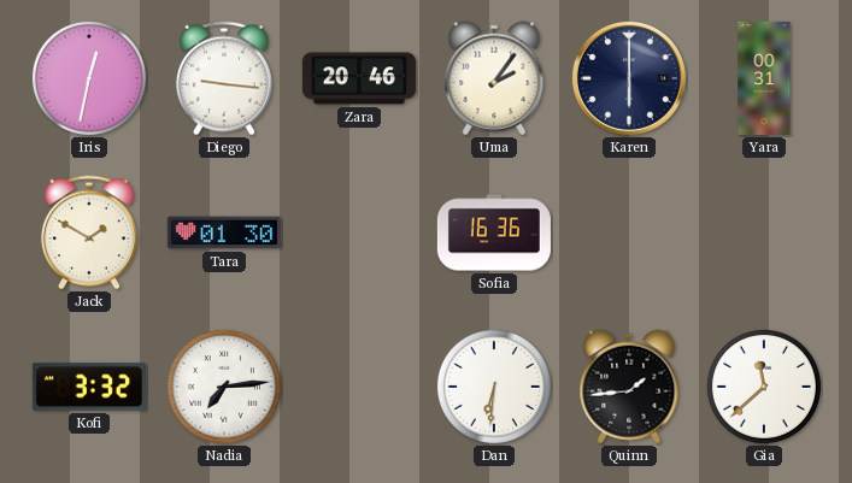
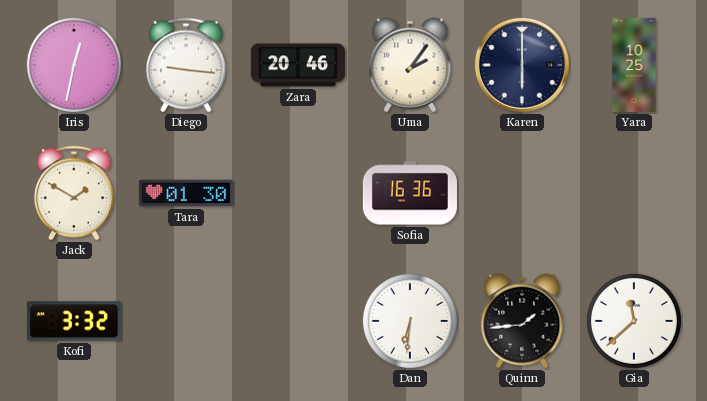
Yara: 00:31 -> 10:25 (634, 65)
Nadia: 7:14 -> none (224, 387)
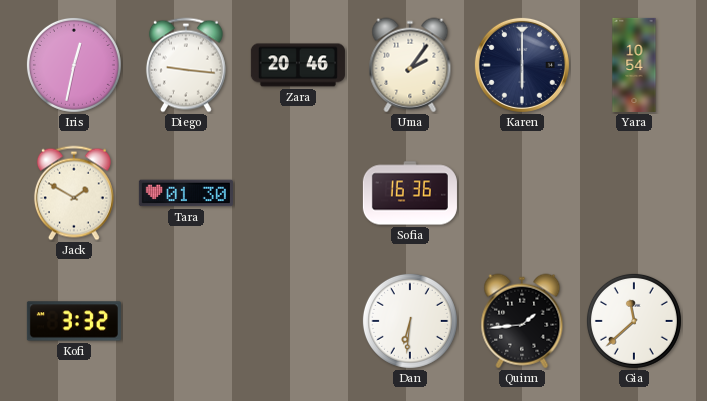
Yara: 10:25 -> 10:54 (634, 65)
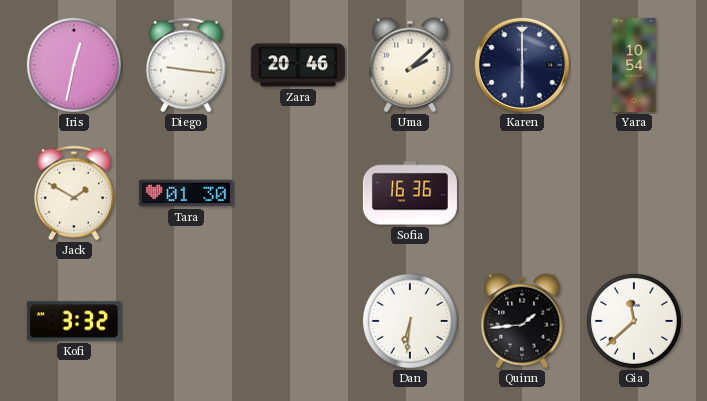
Uma: 2:06 -> 2:08 (410, 65)
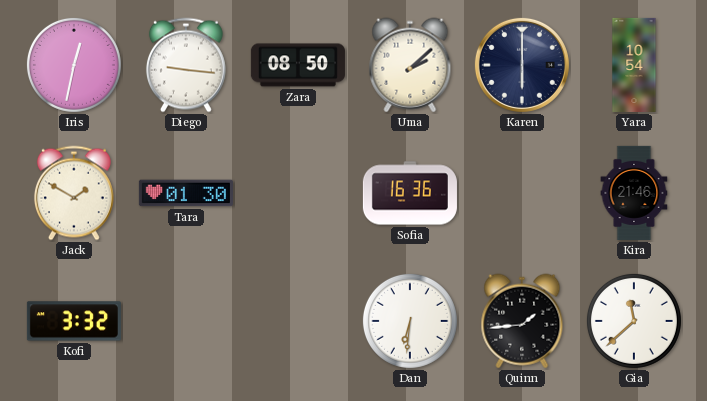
Zara: 20:46 -> 08:50 (298, 65)
Kira: none -> 21:46 (634, 193)
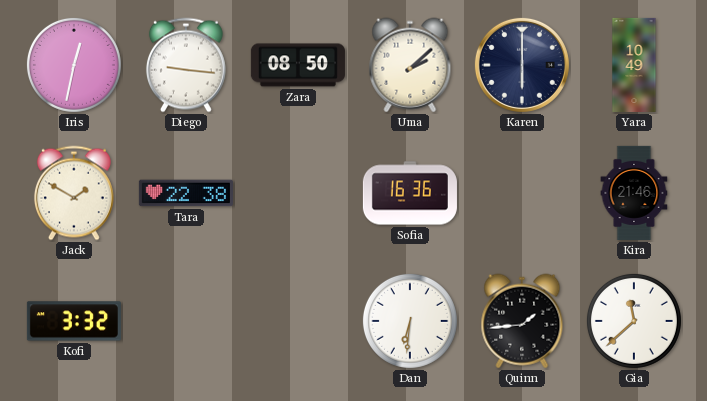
Yara: 10:54 -> 10:49 (634, 65)
Tara: 01:30 -> 22:38 (186, 193)
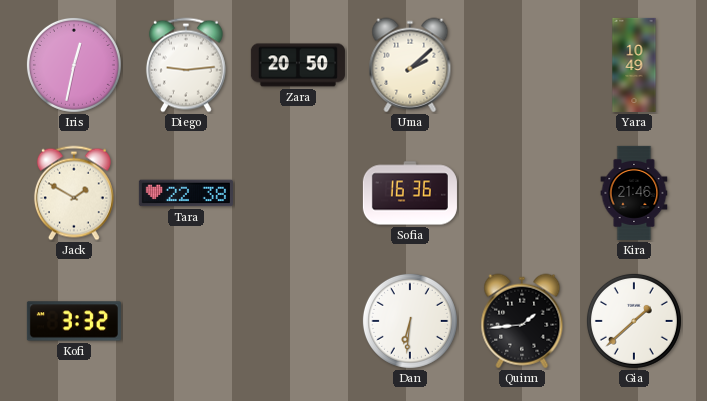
Diego: 9:16 -> 9:14 (186, 65)
Zara: 08:50 -> 20:50 (298, 65)
Karen: 6:00 -> none (522, 65)
Gia: 11:38 -> 1:38 (634, 321)
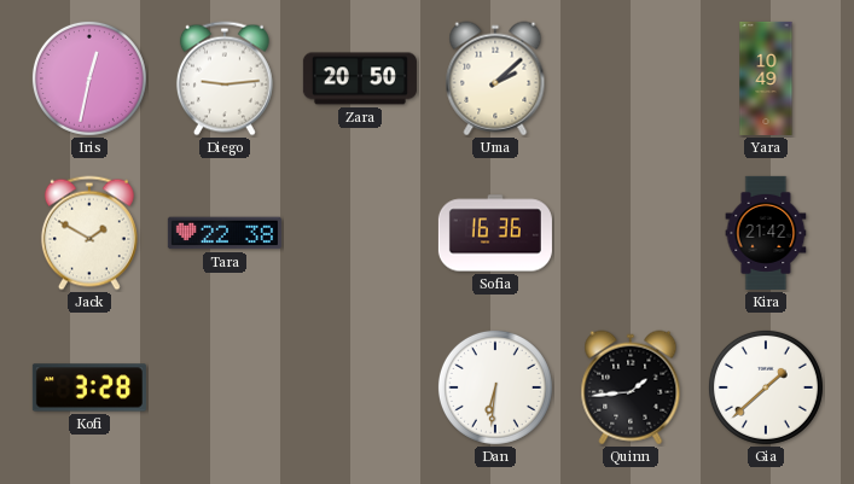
Kira: 21:46 -> 21:42 (766, 233)
Kofi: 3:32 -> 3:28 (89, 387)
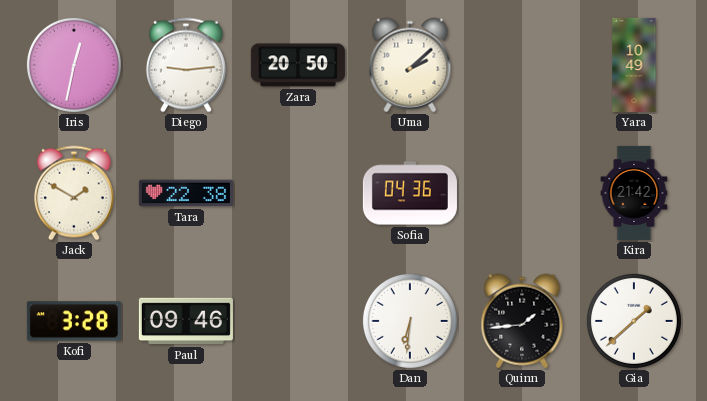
Sofia: 16:36 -> 04:36 (410, 193)
Paul: none -> 09:46 (186, 321)
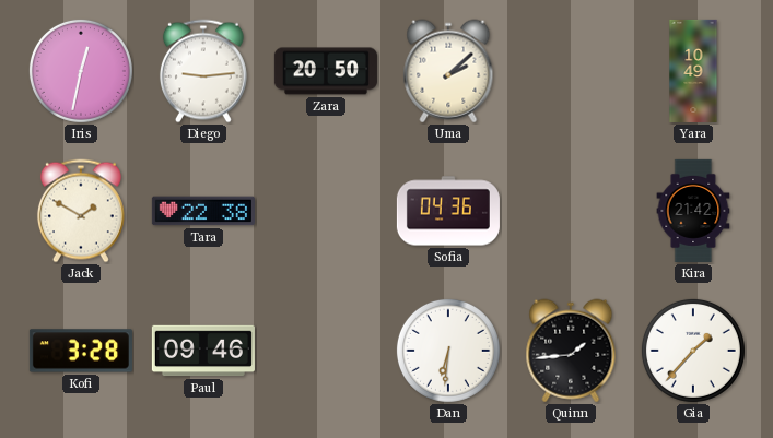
Gia: 1:38 -> 1:37 (693, 351)
